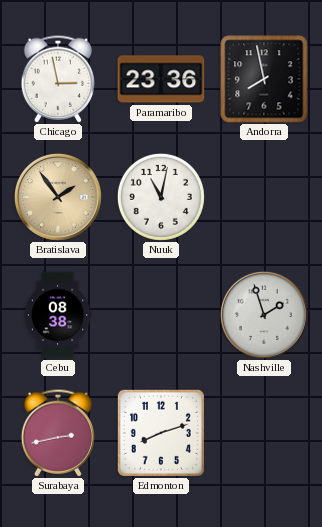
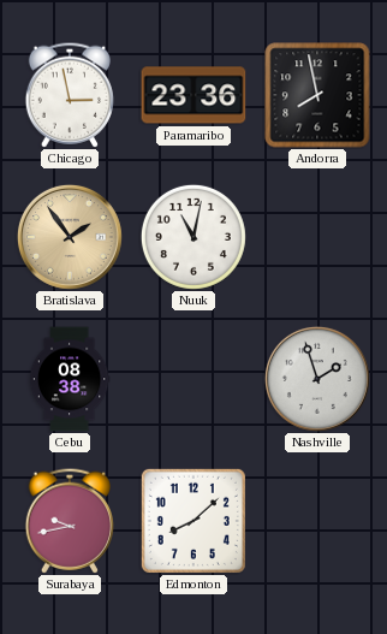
Surabaya: 2:43 -> 9:43 (69, 521)
Edmonton: 8:12 -> 8:08 (194, 521)
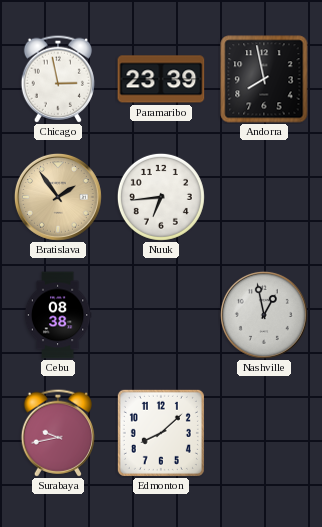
Paramaribo: 23:36 -> 23:39 (161, 79)
Nuuk: 11:02 -> 6:44 (161, 197)
Nashville: 1:57 -> 12:58 (264, 315)
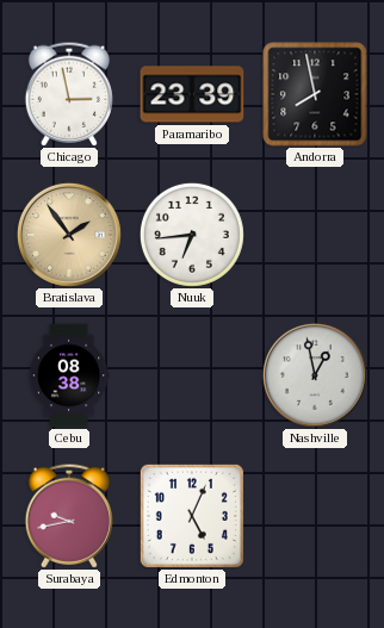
Edmonton: 8:08 -> 5:04 (192, 516)
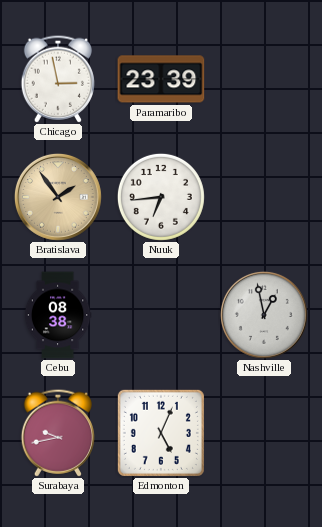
Andorra: 7:58 -> none (315, 94)
